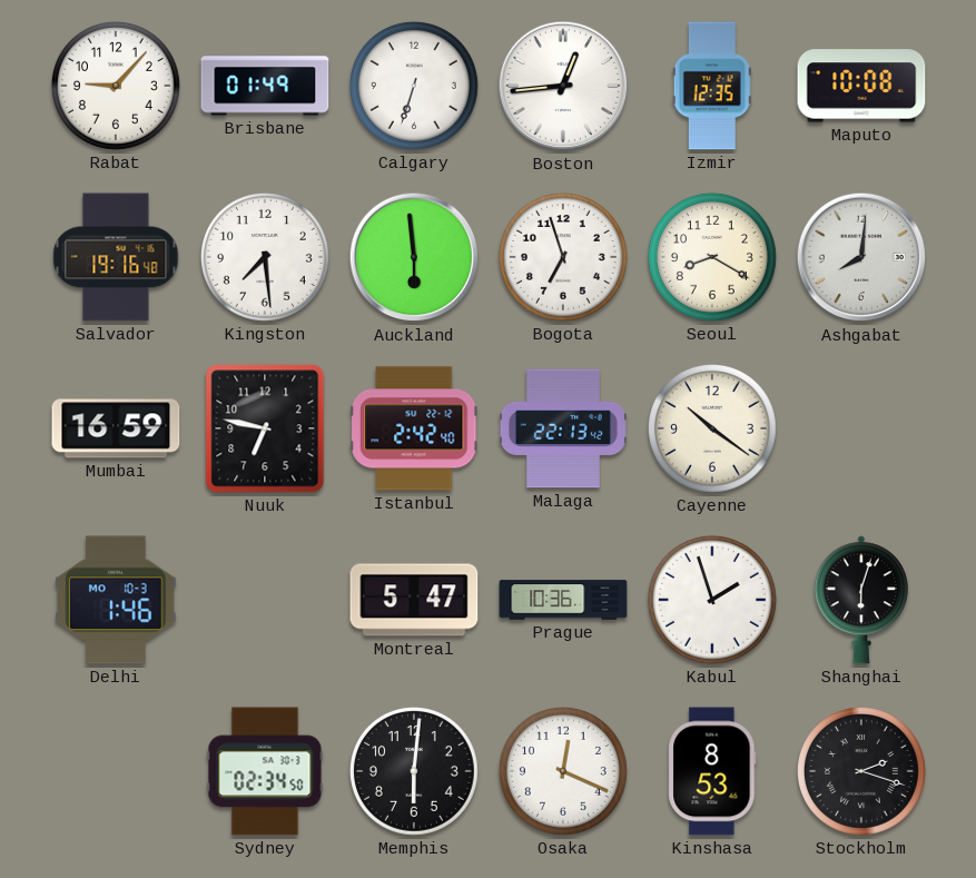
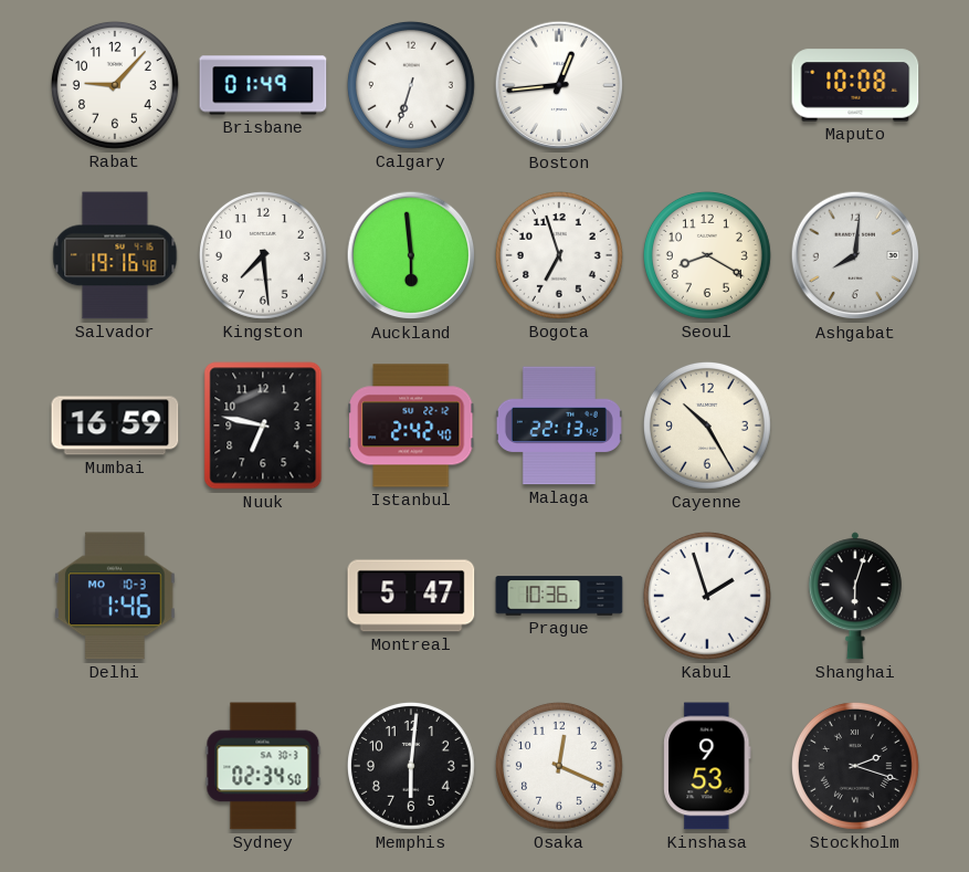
Izmir: 12:35 -> none (712, 86)
Cayenne: 10:21 -> 10:25 (707, 426)
Kinshasa: 8:53 -> 9:53 (707, 766)
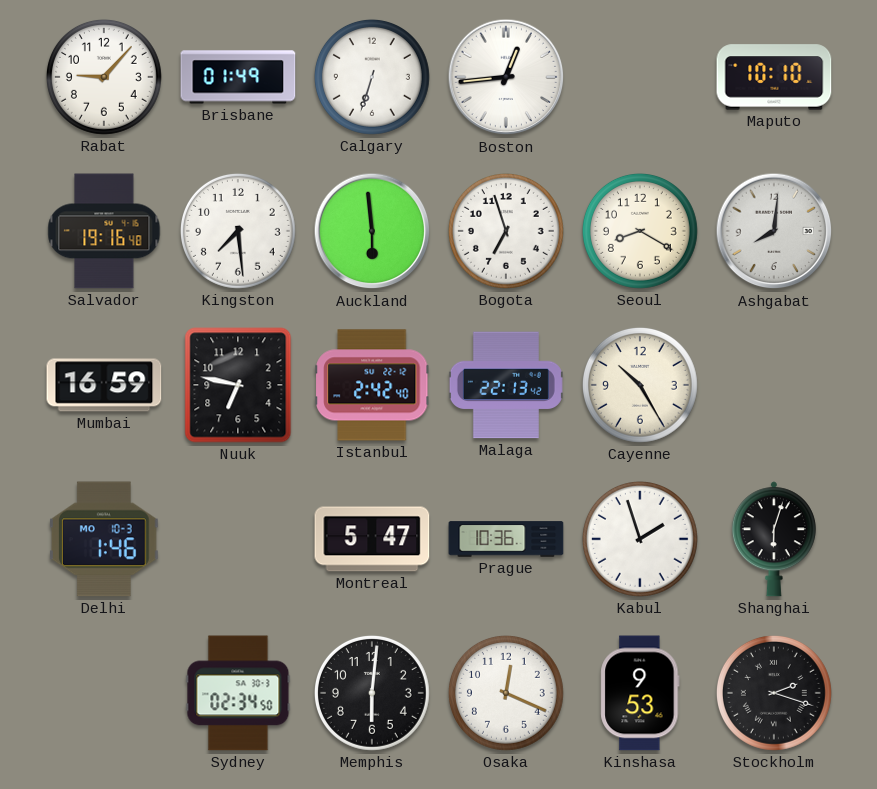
Maputo: 10:08 -> 10:10 (774, 77)
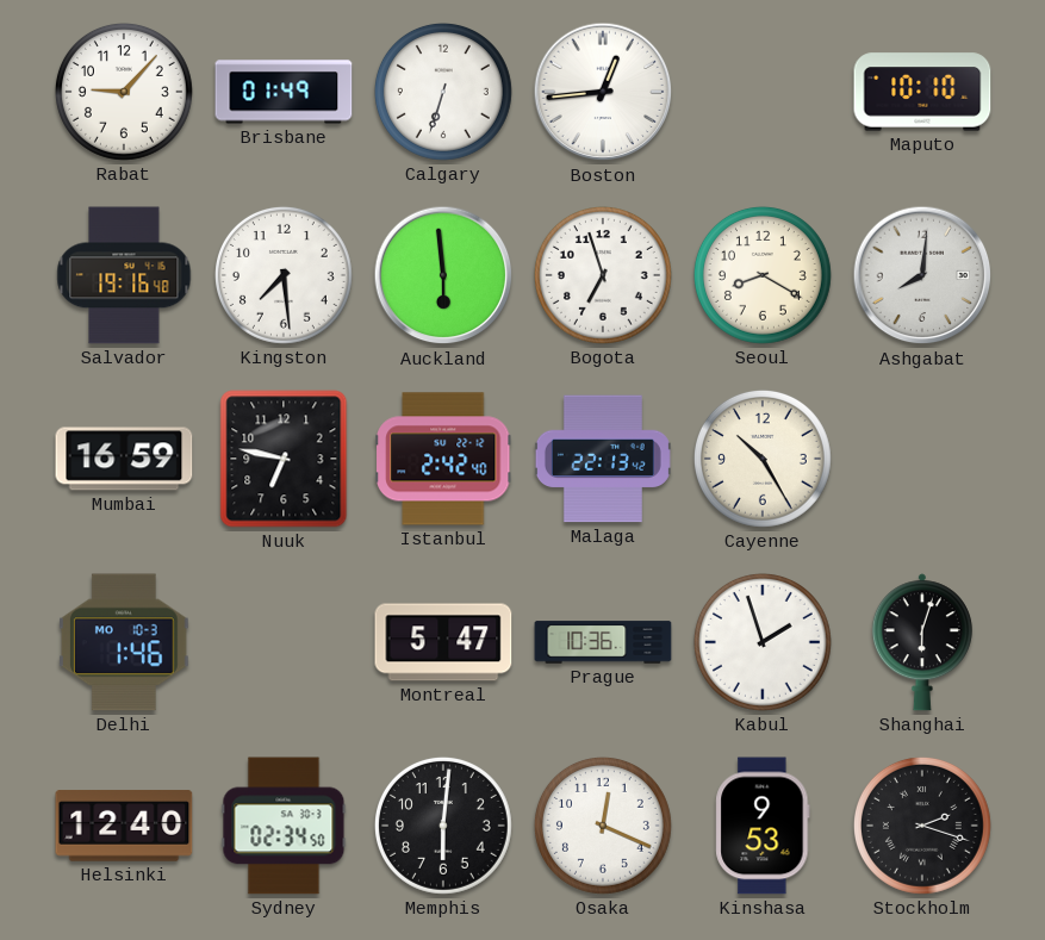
Helsinki: none -> 12:40 (124, 826)
